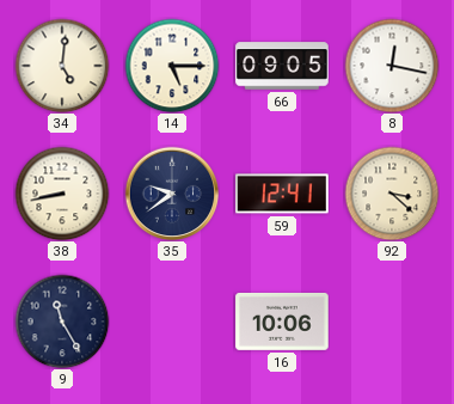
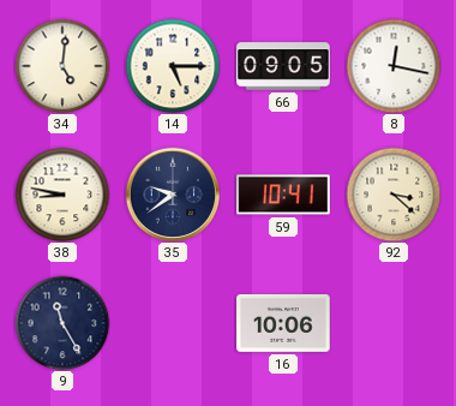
38: 8:43 -> 8:47 (62, 195)
59: 12:41 -> 10:41 (283, 195)
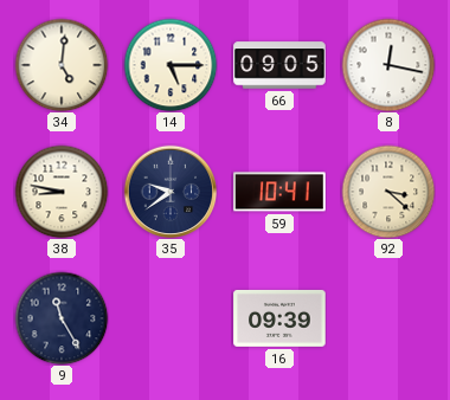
16: 10:06 -> 09:39 (279, 318)
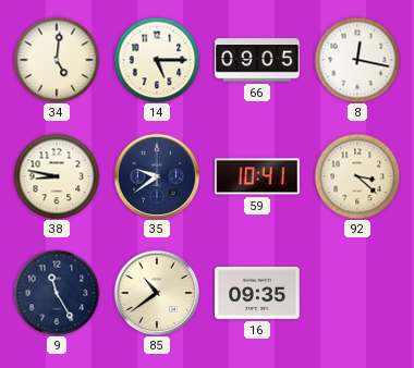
85: none -> 10:39 (157, 293)
16: 09:39 -> 09:35 (257, 293)
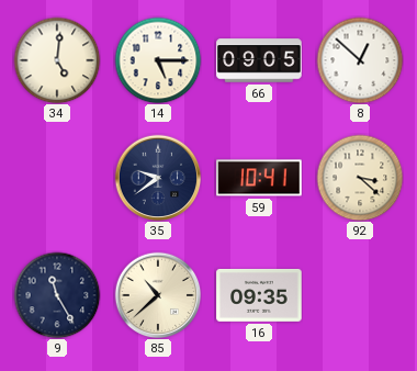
8: 12:17 -> 12:52 (360, 60)
38: 8:47 -> none (57, 176)
85: 10:39 -> 10:38 (158, 295)
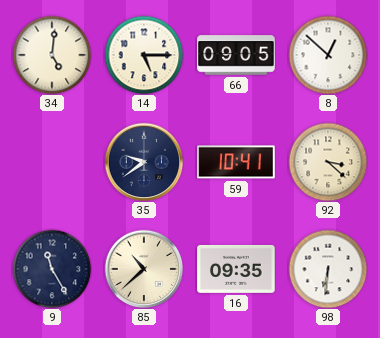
98: none -> 6:31 (328, 269)
